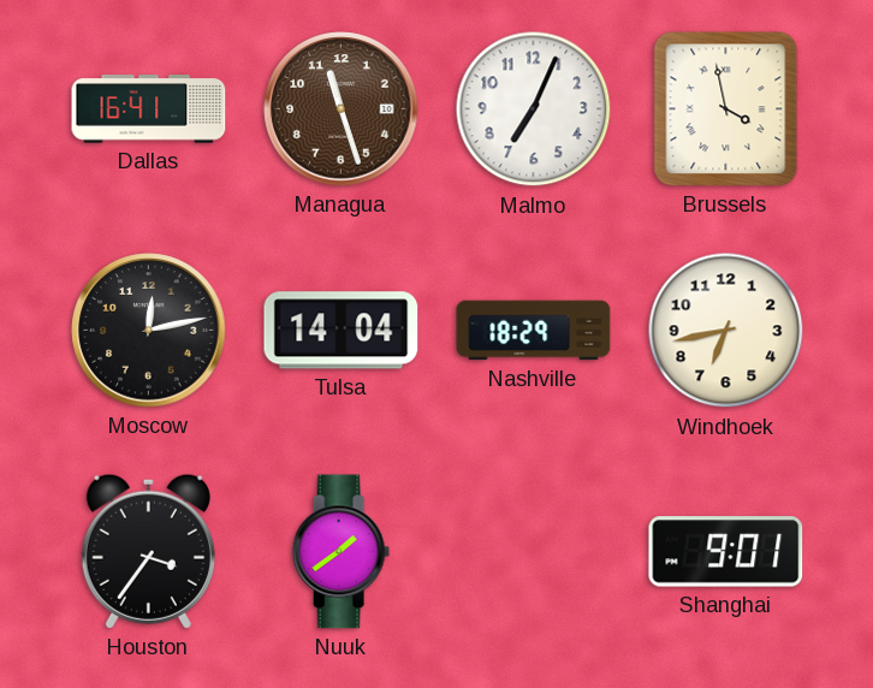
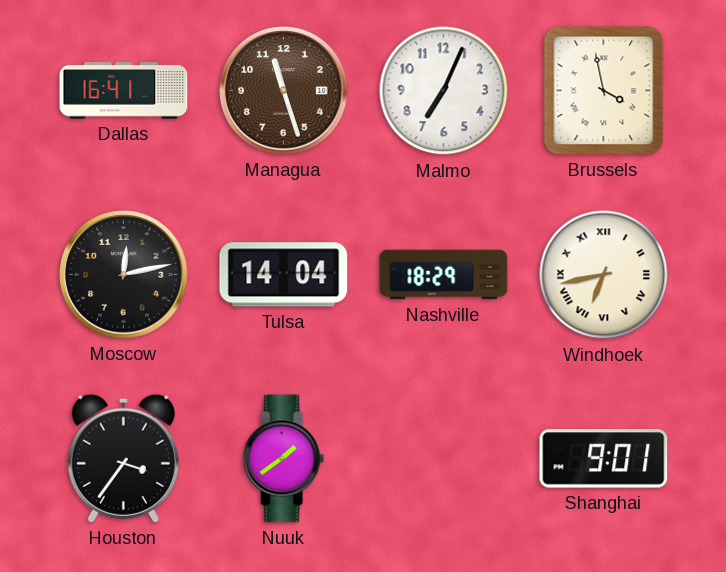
Windhoek numerals: Arabic -> Roman (604, 275)
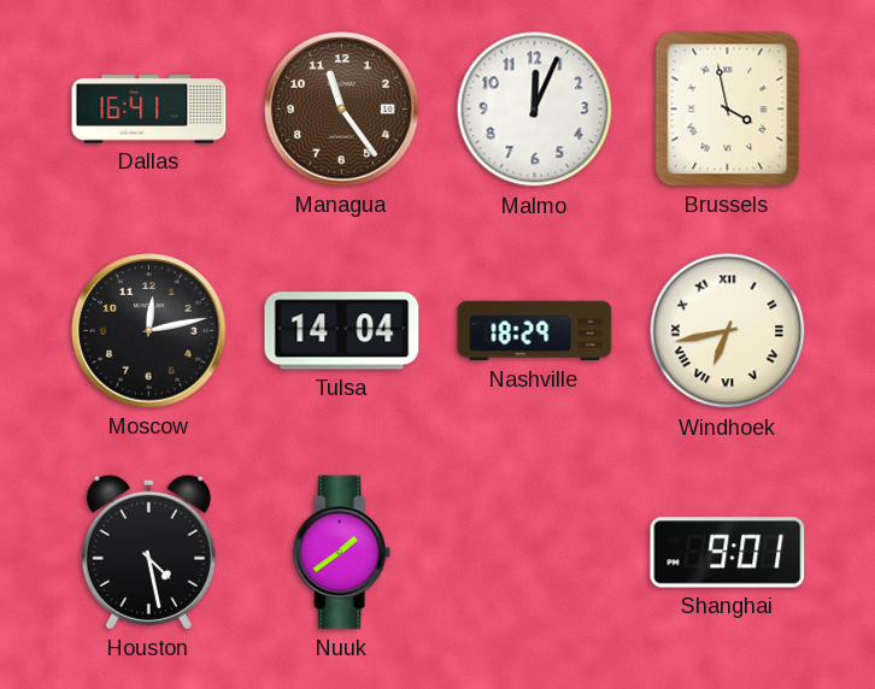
Managua: 11:27 -> 11:24 (342, 110)
Malmo: 7:04 -> 12:04 (535, 110)
Houston: 3:36 -> 4:28 (148, 552)
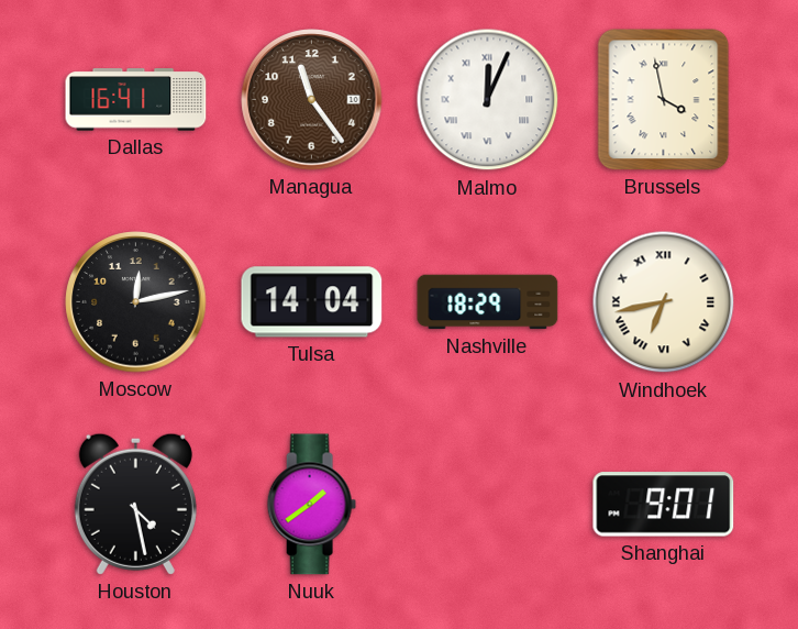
Malmo numerals: Arabic -> Roman (488, 100)
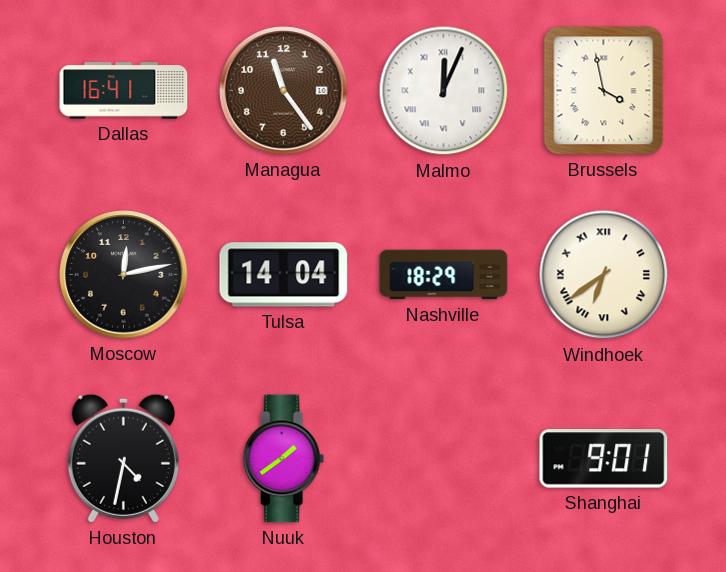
Windhoek: 6:43 -> 6:39 (604, 275)
Houston: 4:28 -> 4:32 (123, 458)
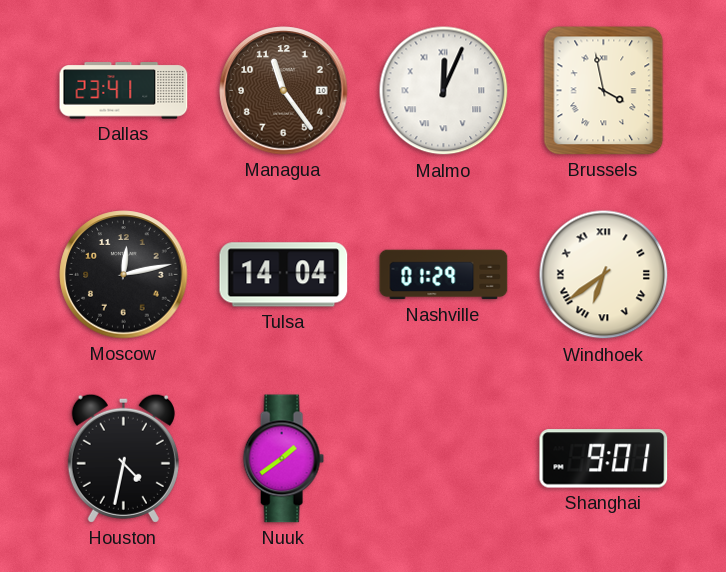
Dallas: 16:41 -> 23:41 (124, 91)
Nashville: 18:29 -> 01:29 (444, 275)
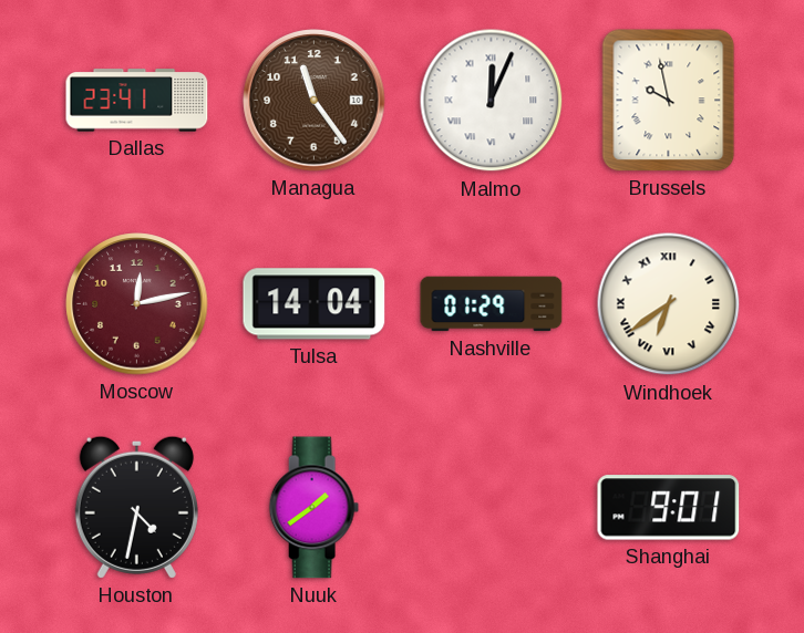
Brussels: 3:58 -> 9:58 (669, 101)
Moscow dial: black -> burgundy (137, 304)
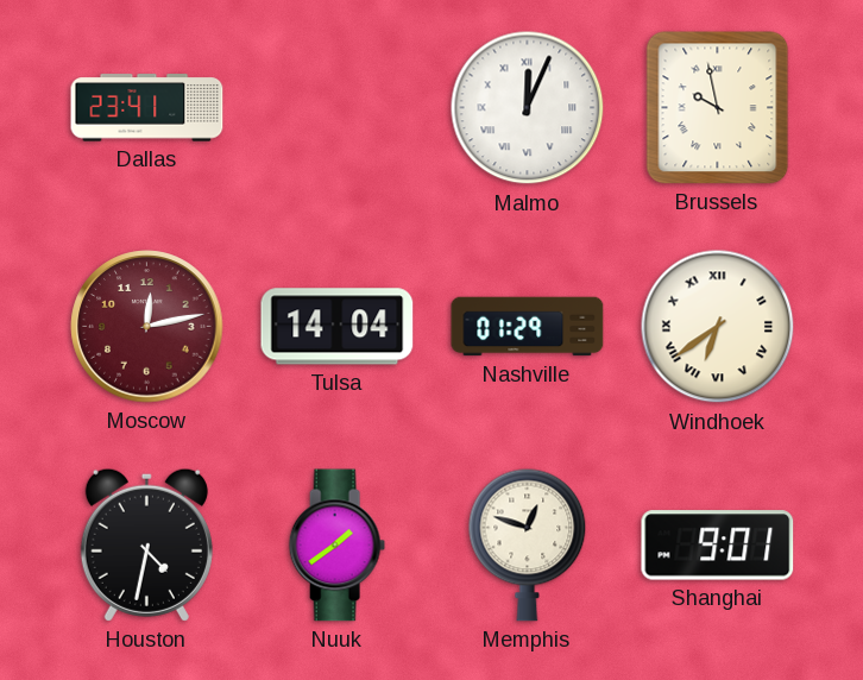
Managua: 11:24 -> none (315, 101)
Memphis: none -> 12:48 (528, 544)
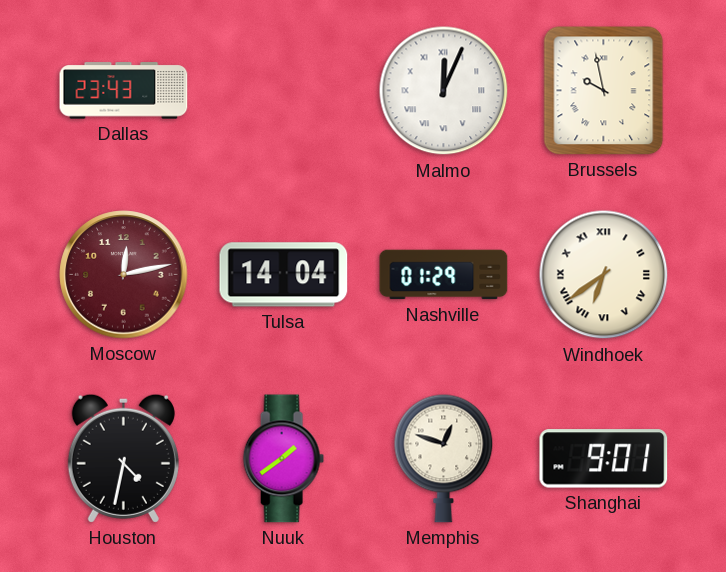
Dallas: 23:41 -> 23:43 (124, 91)
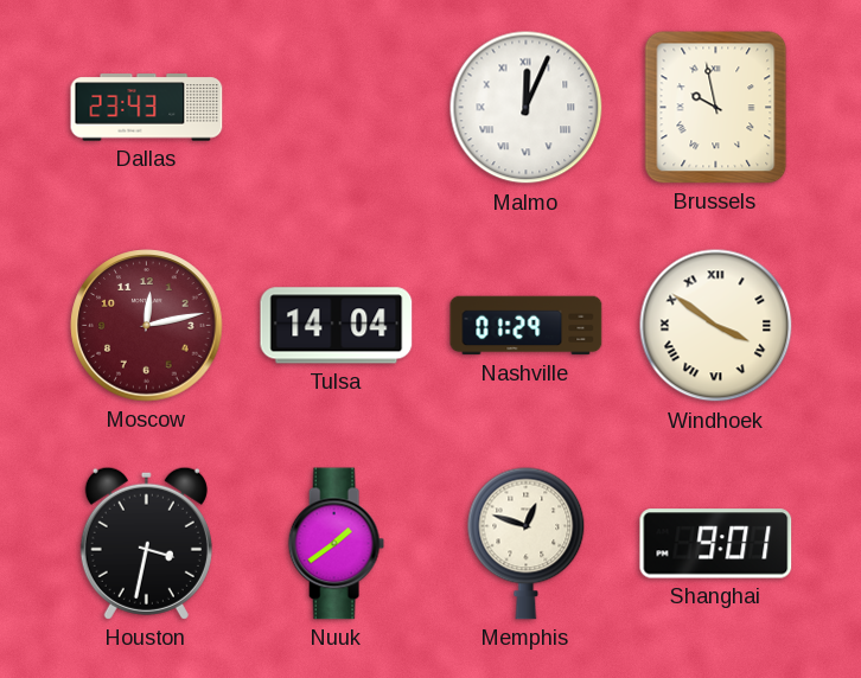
Windhoek: 6:39 -> 3:51 (716, 326)
Houston: 4:32 -> 3:32 (146, 543)
